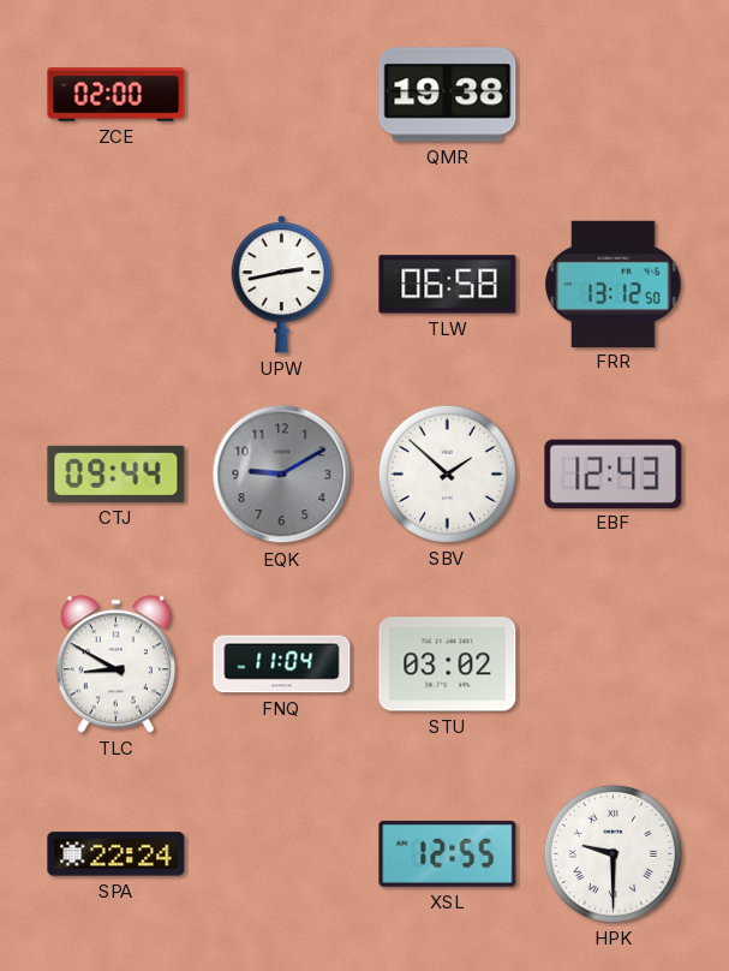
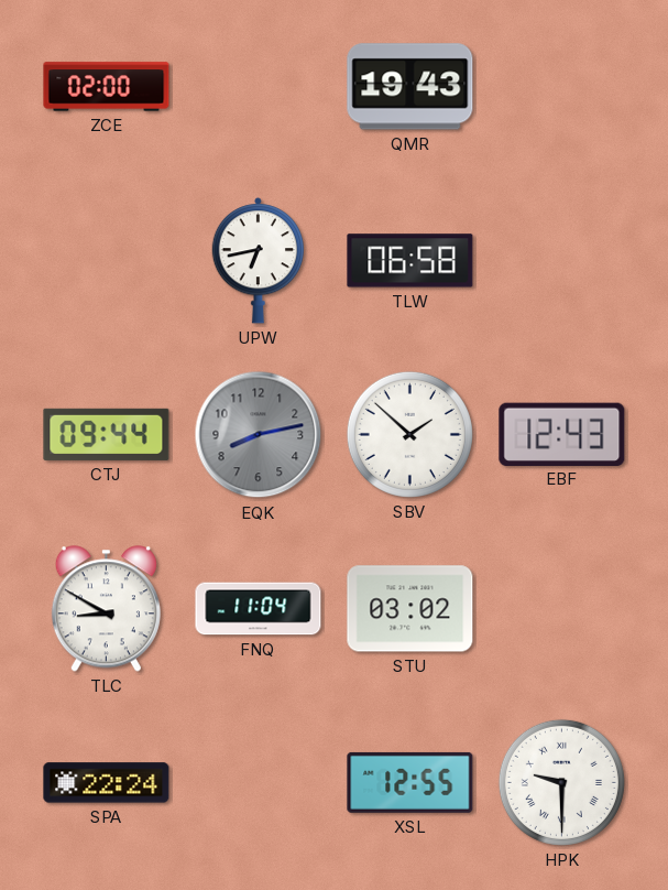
QMR: 19:38 -> 19:43 (410, 87)
UPW: 2:43 -> 6:43 (258, 261)
FRR: 13:12 -> none (614, 284)
EQK: 9:10 -> 8:13 (259, 435)
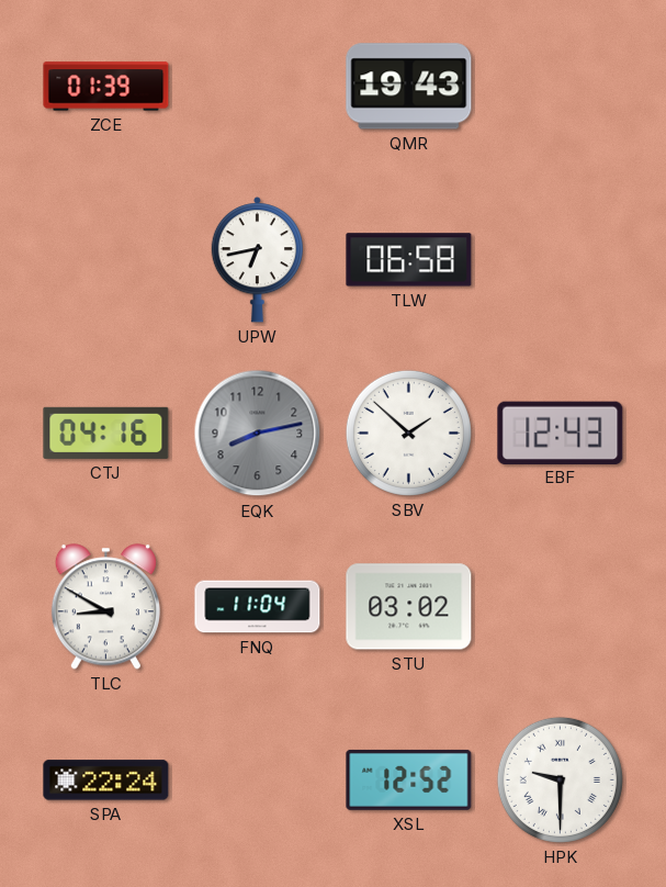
ZCE: 02:00 -> 01:39 (106, 87)
CTJ: 09:44 -> 04:16 (106, 433)
XSL: 12:55 -> 12:52 (409, 779)
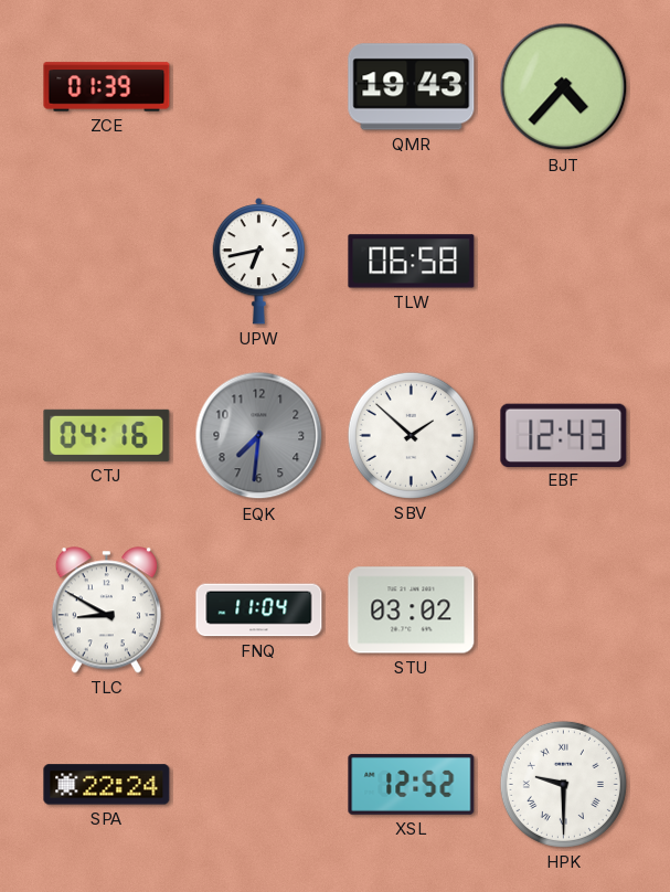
BJT: none -> 4:37 (564, 87)
EQK: 8:13 -> 7:31 (259, 436)
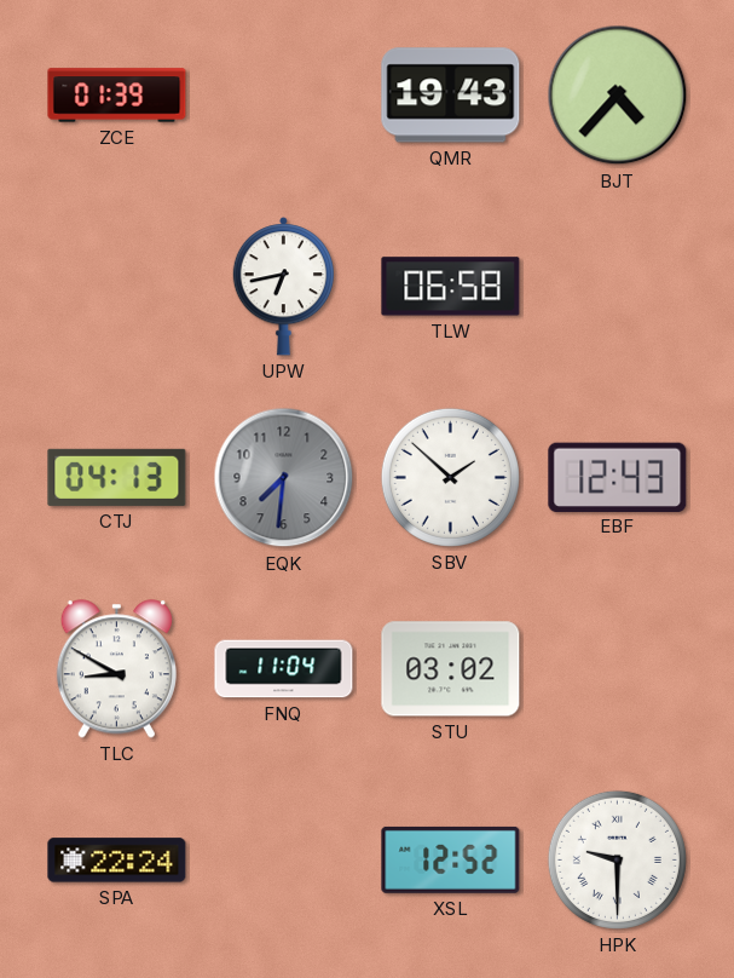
CTJ: 04:16 -> 04:13 (117, 477)
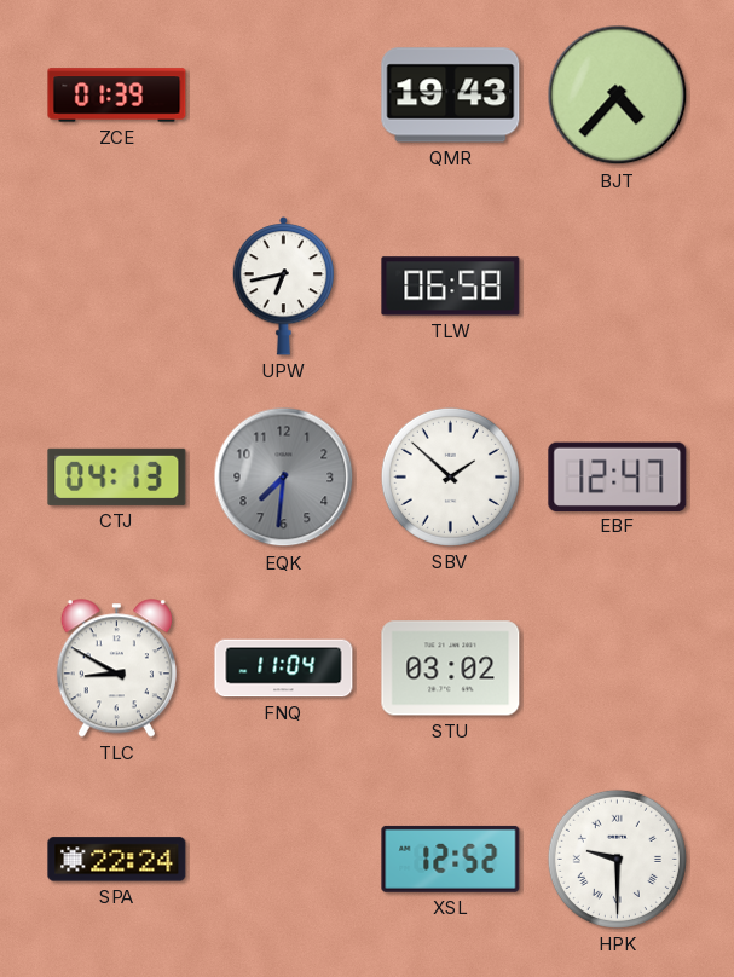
EBF: 12:43 -> 12:47 (618, 476)
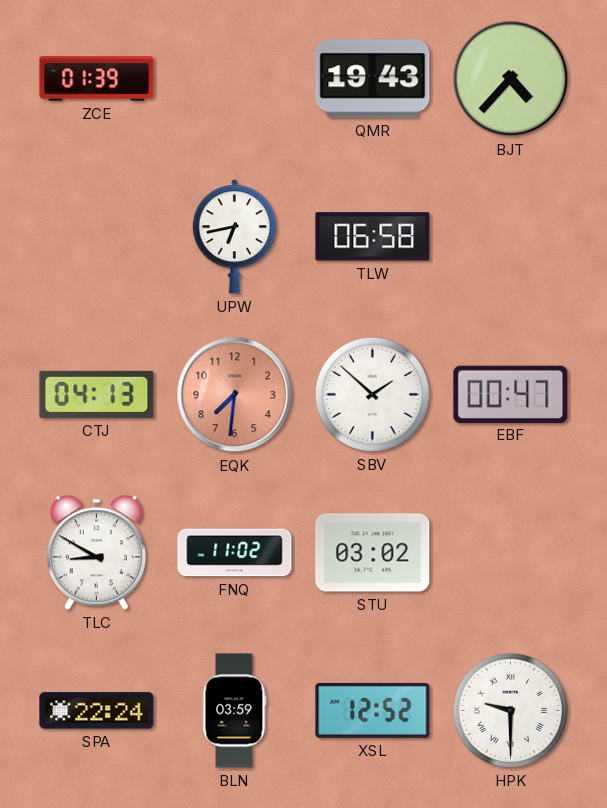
EQK dial: grey -> salmon (235, 395)
EBF: 12:47 -> 00:47 (511, 394)
FNQ: 11:04 -> 11:02 (235, 553)
BLN: none -> 03:59 (235, 711)
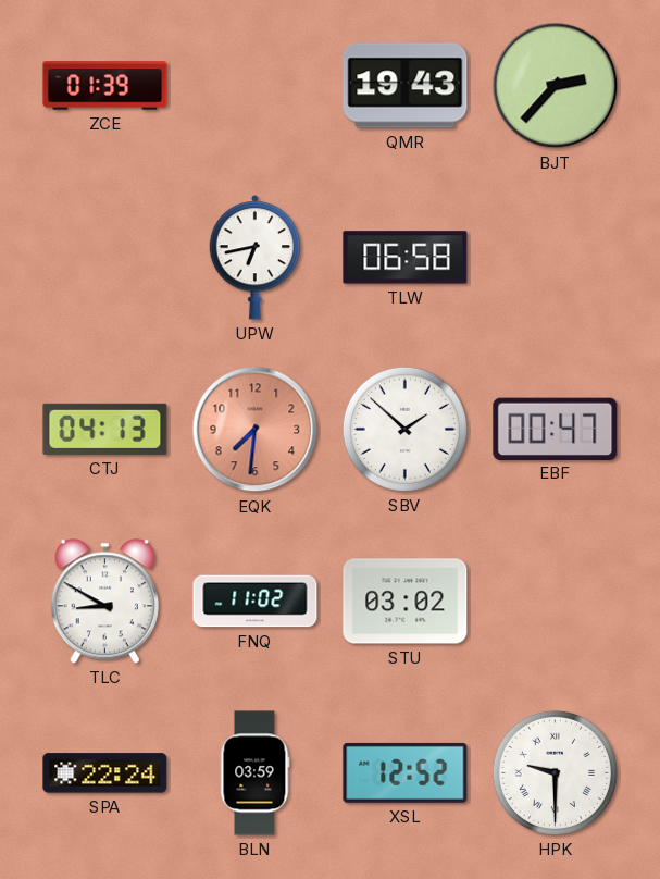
BJT: 4:37 -> 2:37 (556, 86)
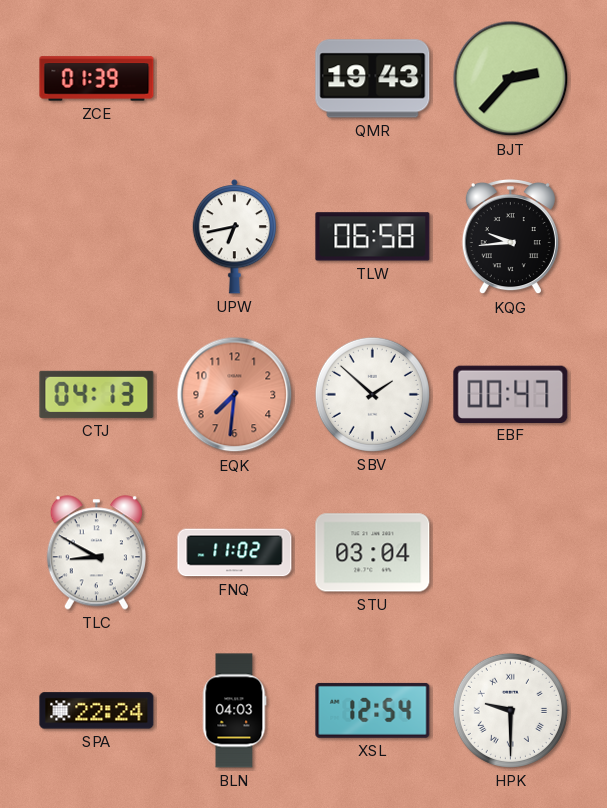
KQG: none -> 9:44 (510, 237)
STU: 03:02 -> 03:04 (373, 553)
BLN: 03:59 -> 04:03 (235, 711)
XSL: 12:52 -> 12:54 (373, 710)
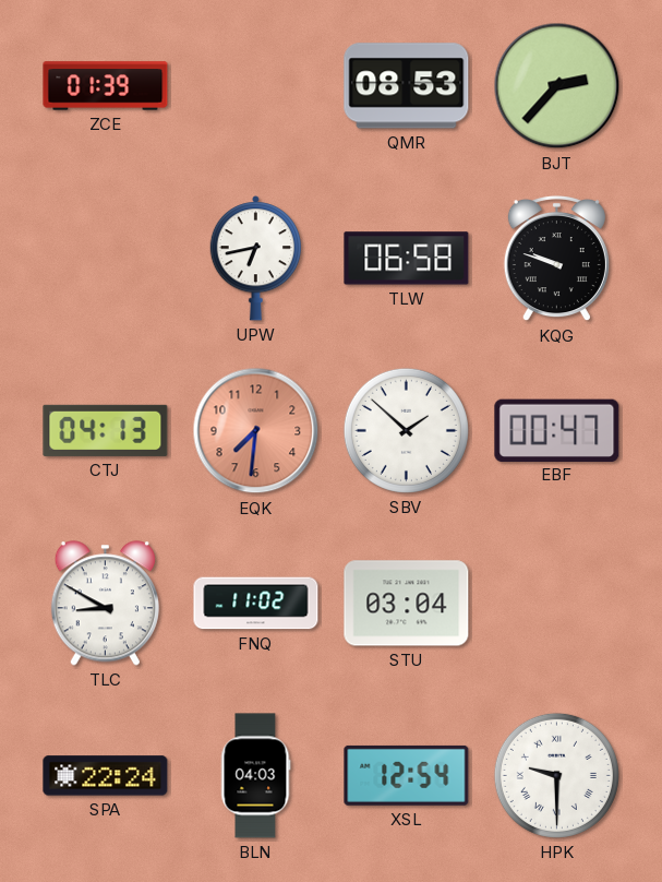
QMR: 19:43 -> 08:53 (407, 86)
KQG: 9:44 -> 9:48 (556, 259)
